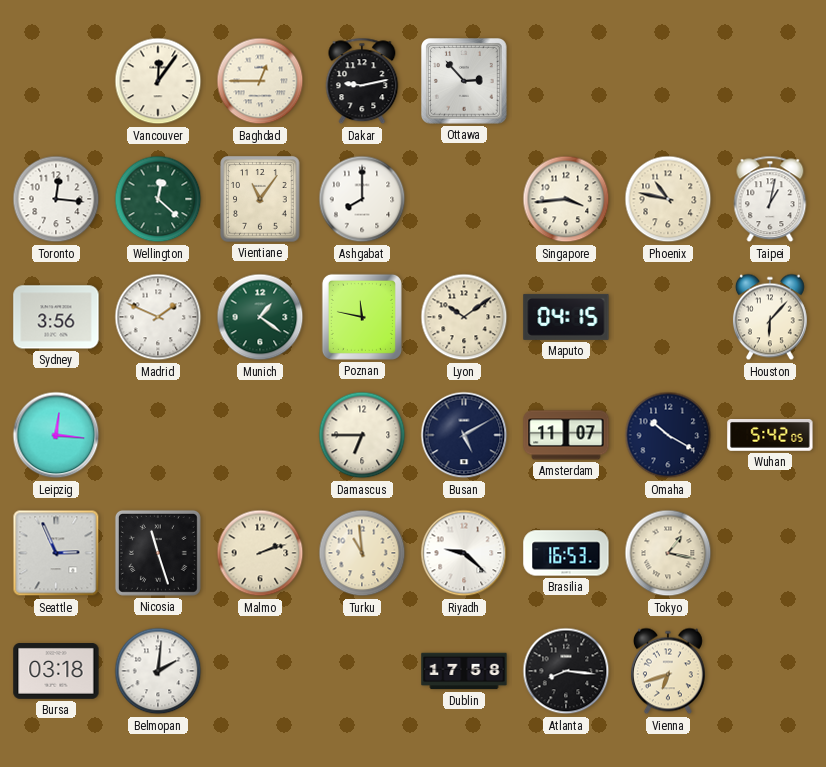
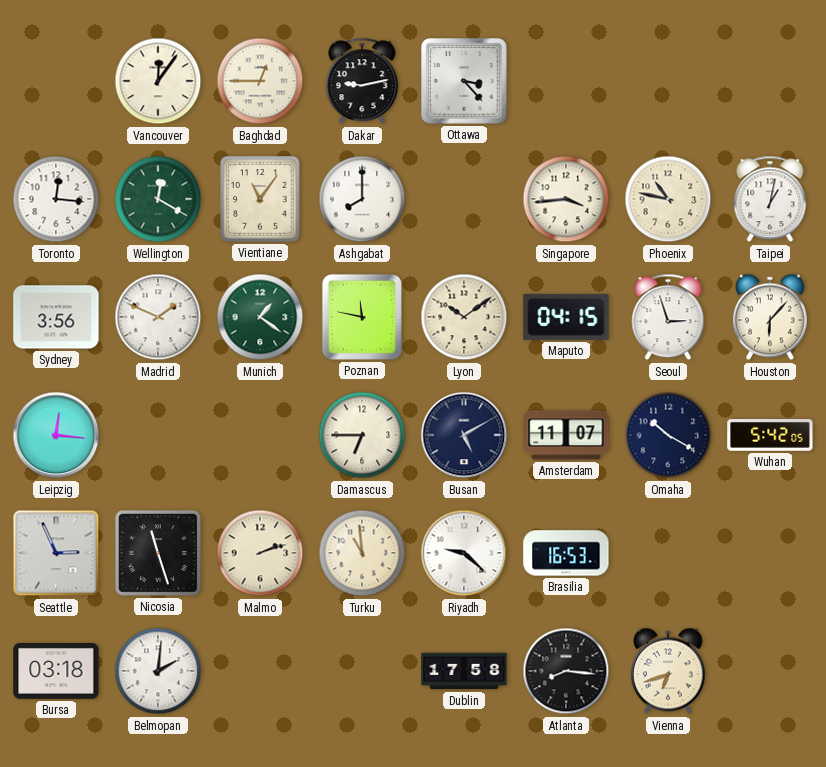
Ottawa: 2:53 -> 3:23 (465, 82)
Wellington: 12:22 -> 12:20 (158, 199)
Seoul: none -> 2:57 (668, 317)
Tokyo: 1:17 -> none (668, 553)
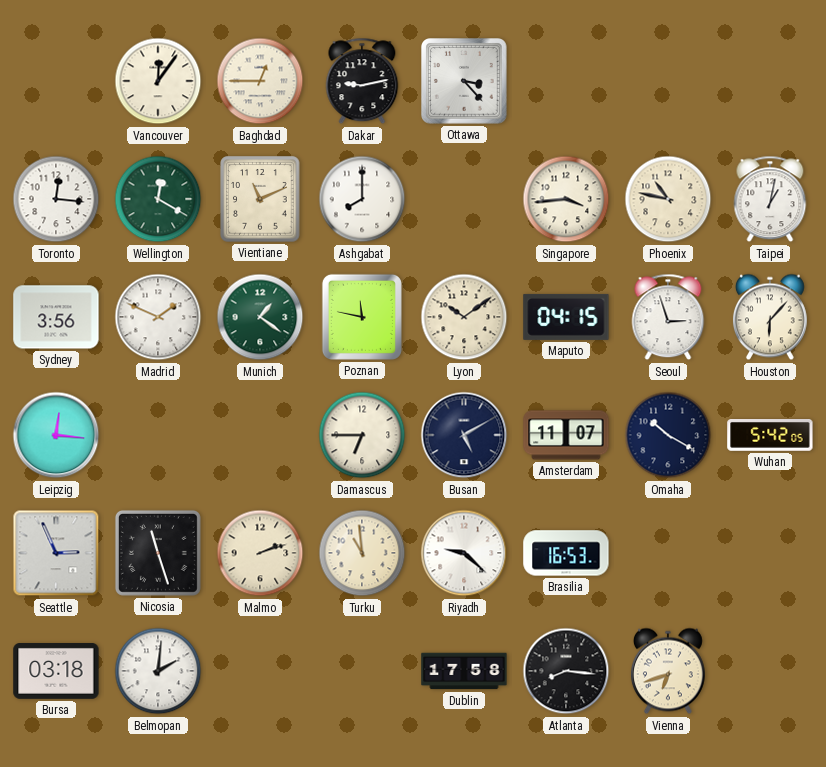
Vientiane: 11:06 -> 11:11 (260, 199)
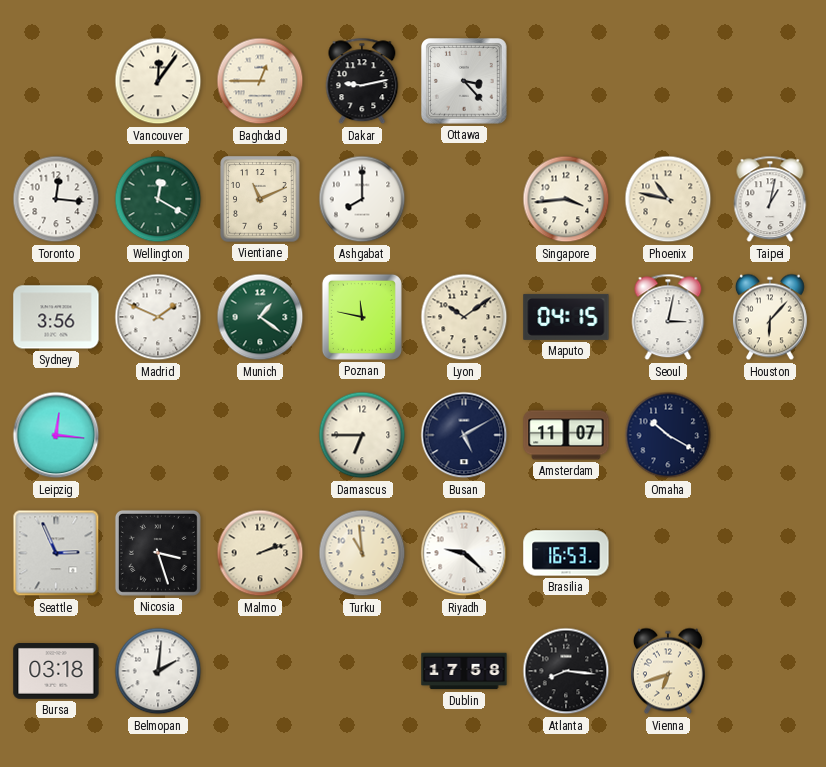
Seoul: 2:57 -> 3:02 (668, 317)
Wuhan: 5:42 -> none (770, 436)
Nicosia: 11:27 -> 3:27 (158, 553)
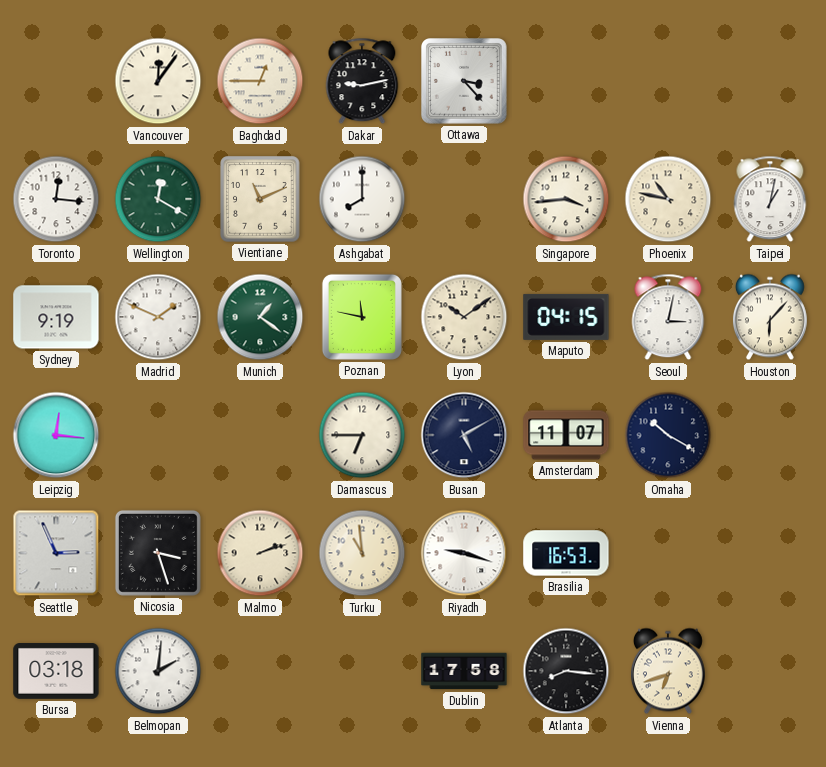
Sydney: 3:56 -> 9:19 (56, 317)
Riyadh: 9:22 -> 9:18 (464, 553)
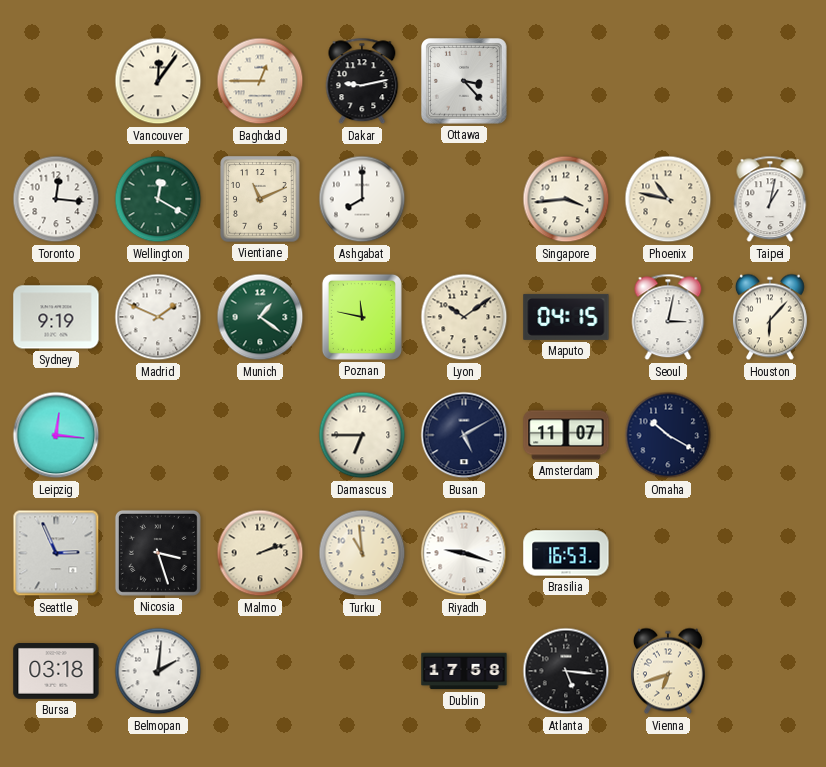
Atlanta: 8:16 -> 5:16 (566, 671)
